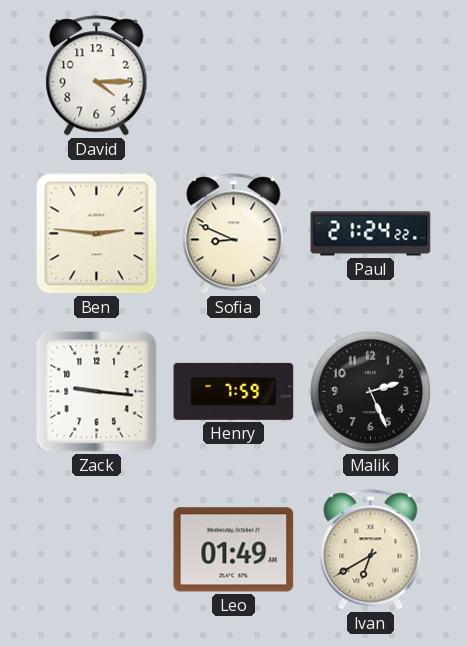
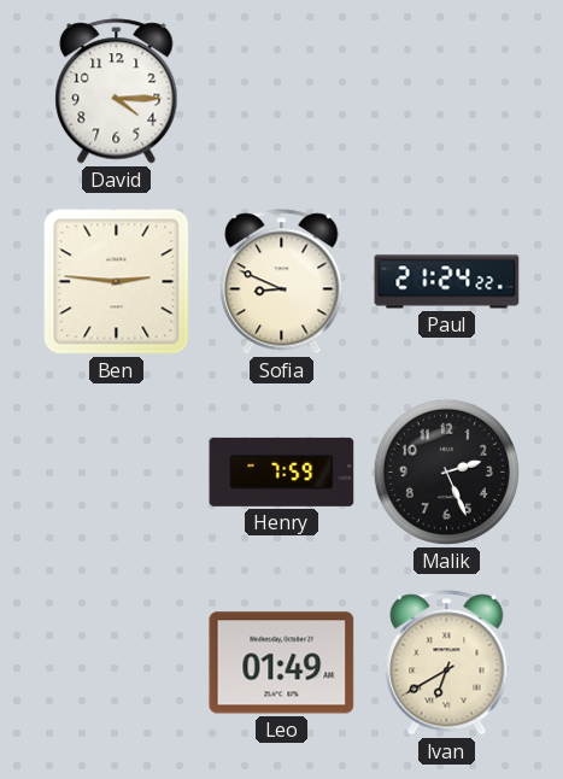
Zack: 9:16 -> none (97, 392)
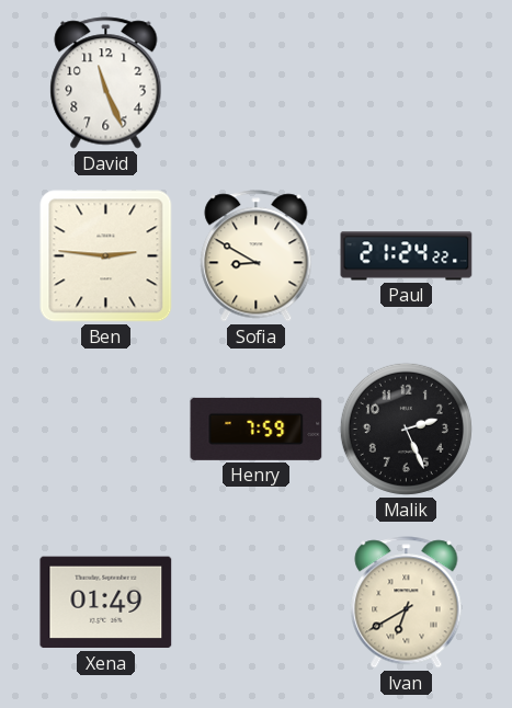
David: 4:15 -> 11:26 (106, 83)
Sofia: 8:49 -> 8:50 (257, 256)
Xena: none -> 01:49 (106, 603)
Leo: 01:49 -> none (282, 663)
